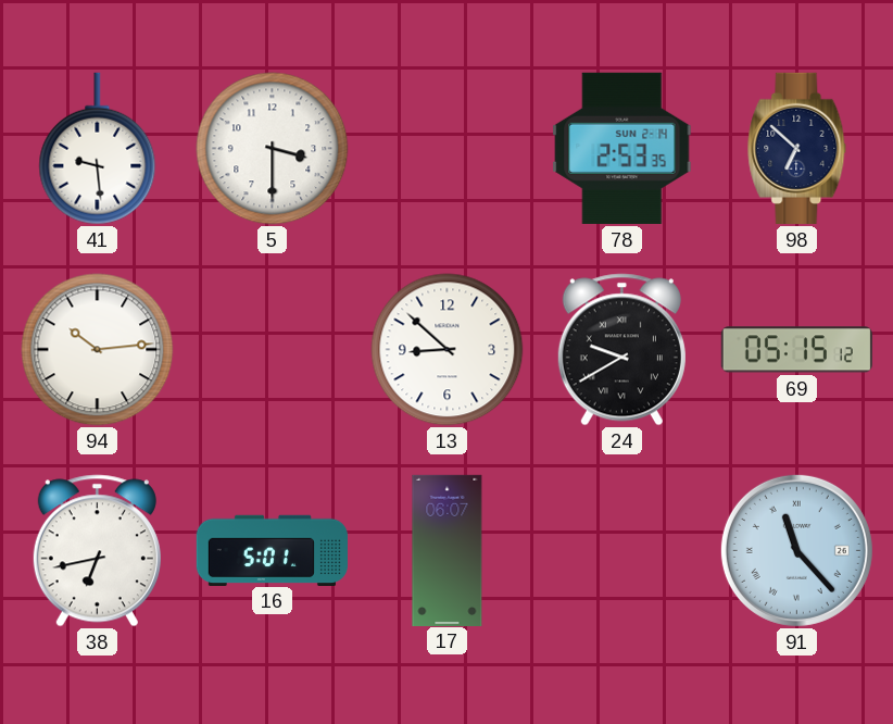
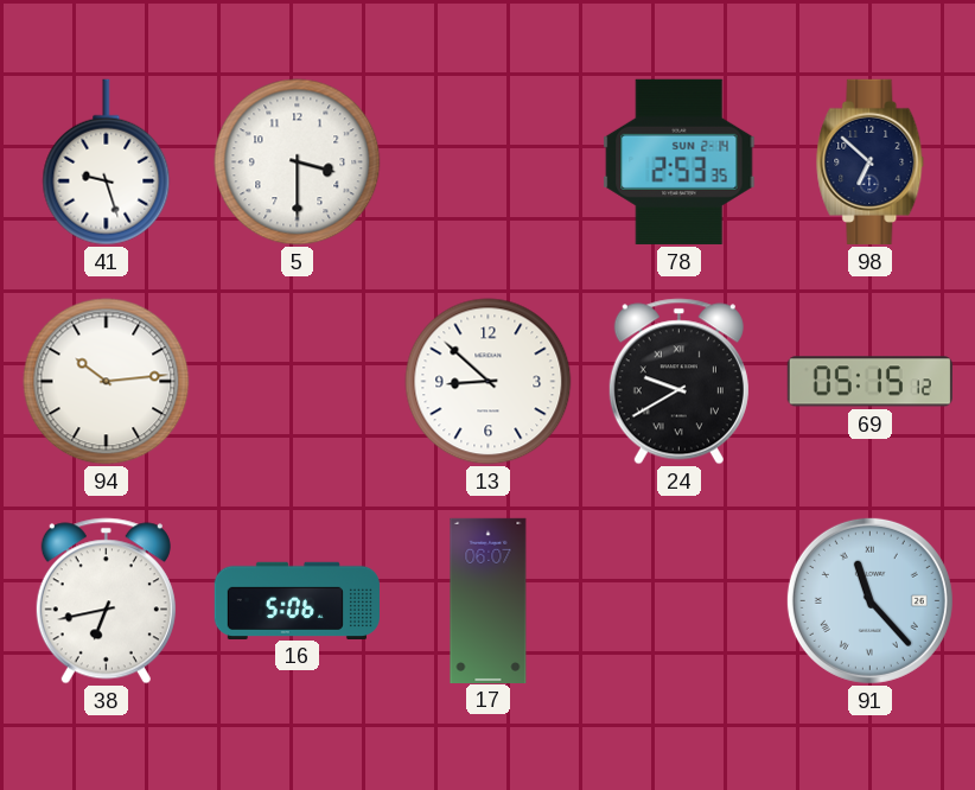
41: 9:29 -> 9:27 (107, 163)
16: 5:01 -> 5:06 (297, 600)
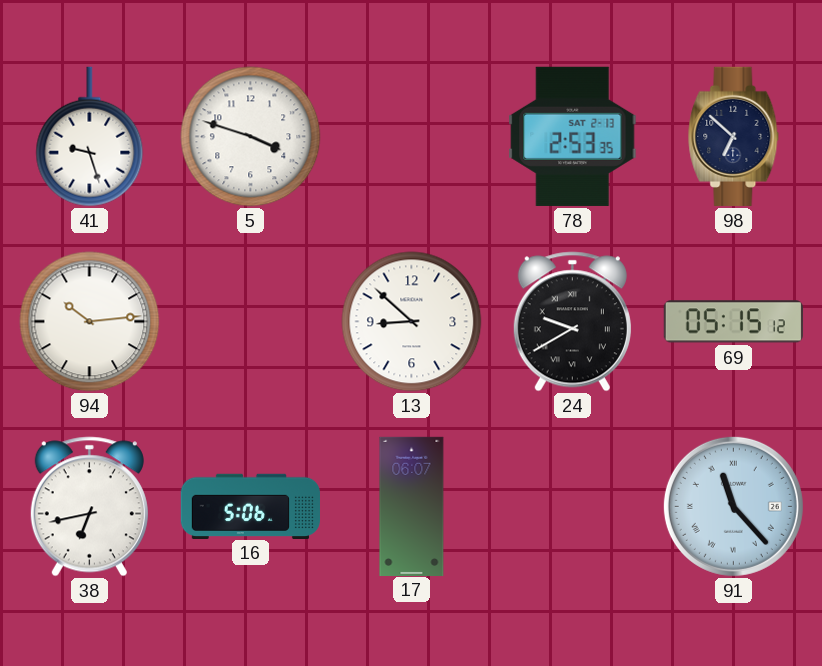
5: 3:30 -> 3:48 (251, 137)
78 date: SUN 2-14 -> SAT 2-13 (573, 136)
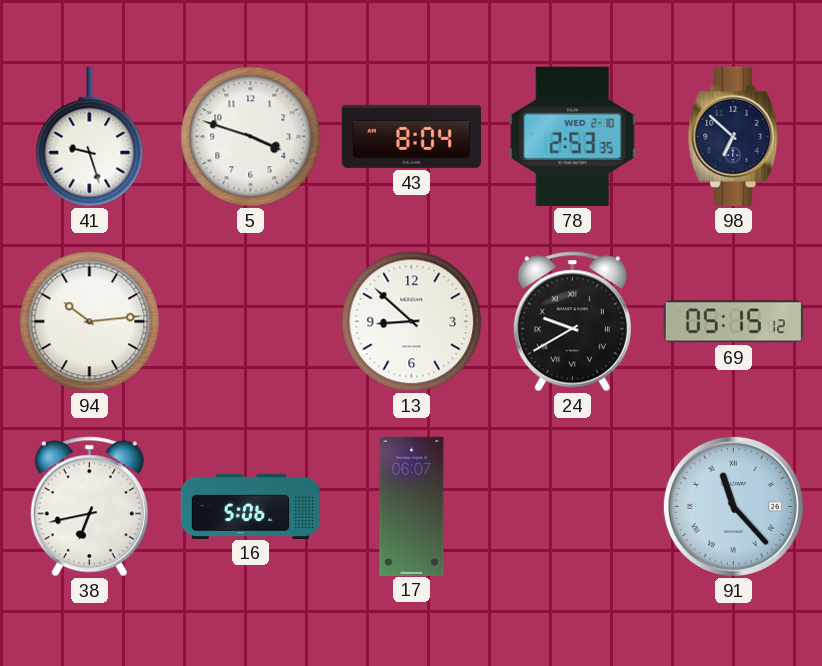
43: none -> 8:04 (411, 136)
78 date: SAT 2-13 -> WED 2-10 (573, 136)
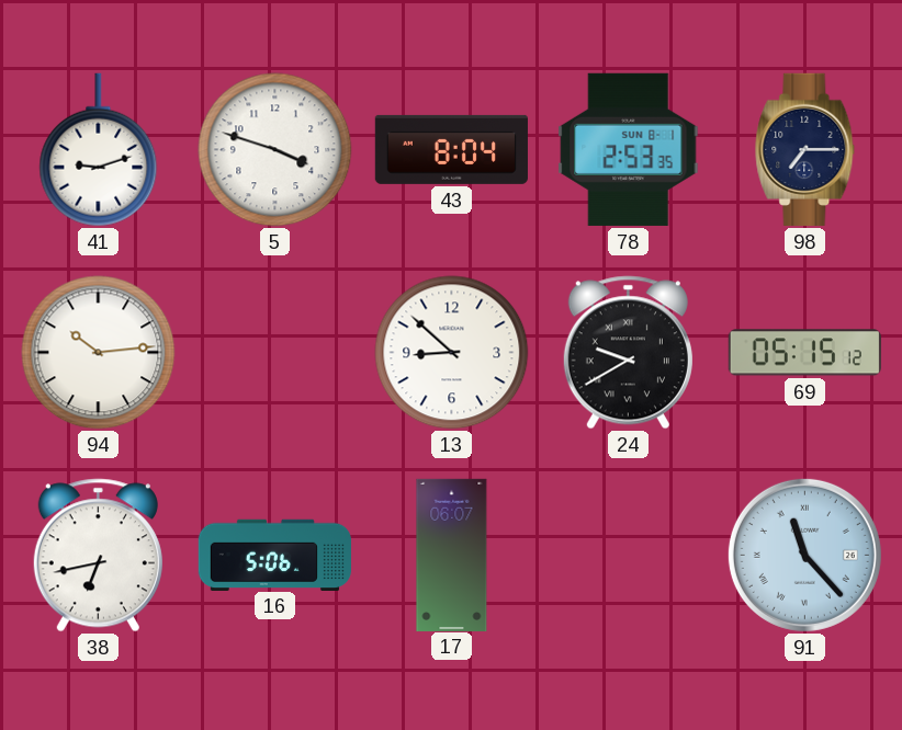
41: 9:27 -> 9:12 (99, 150)
78 date: WED 2-10 -> SUN 8-1 (629, 149)
98: 6:52 -> 7:15 (805, 149)
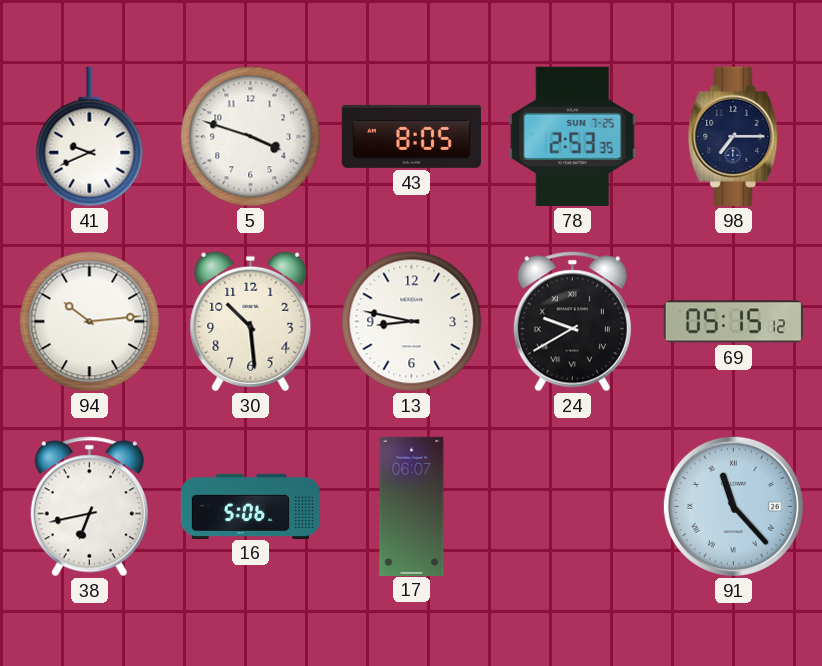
41: 9:12 -> 9:41 (90, 137)
43: 8:04 -> 8:05 (411, 136)
78 date: SUN 8-1 -> SUN 7-25 (573, 136)
30: none -> 10:29 (251, 322)
13: 8:52 -> 8:47 (412, 322)
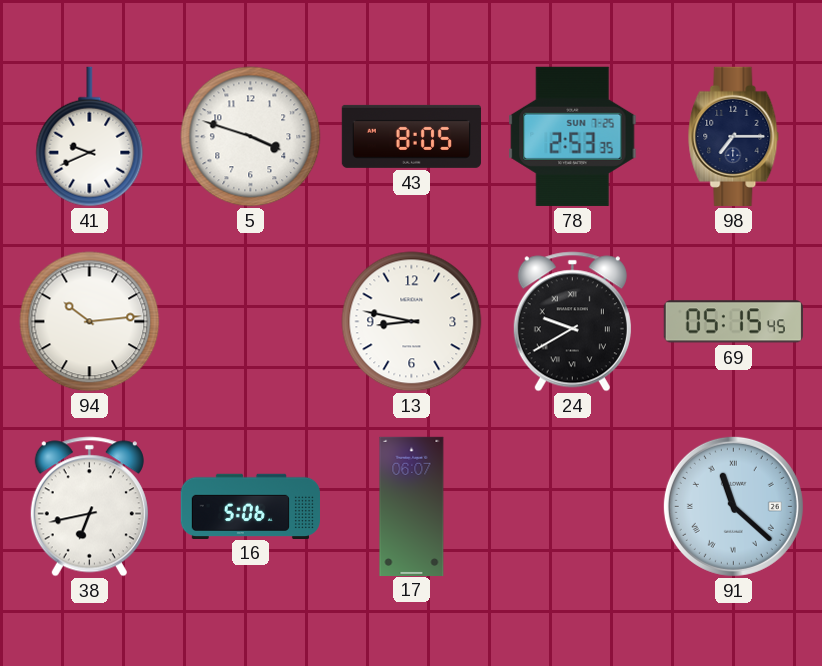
30: 10:29 -> none (251, 322)
69: 05:15:12 -> 05:15:45 (733, 322)
91: 11:23 -> 11:22 (733, 506)
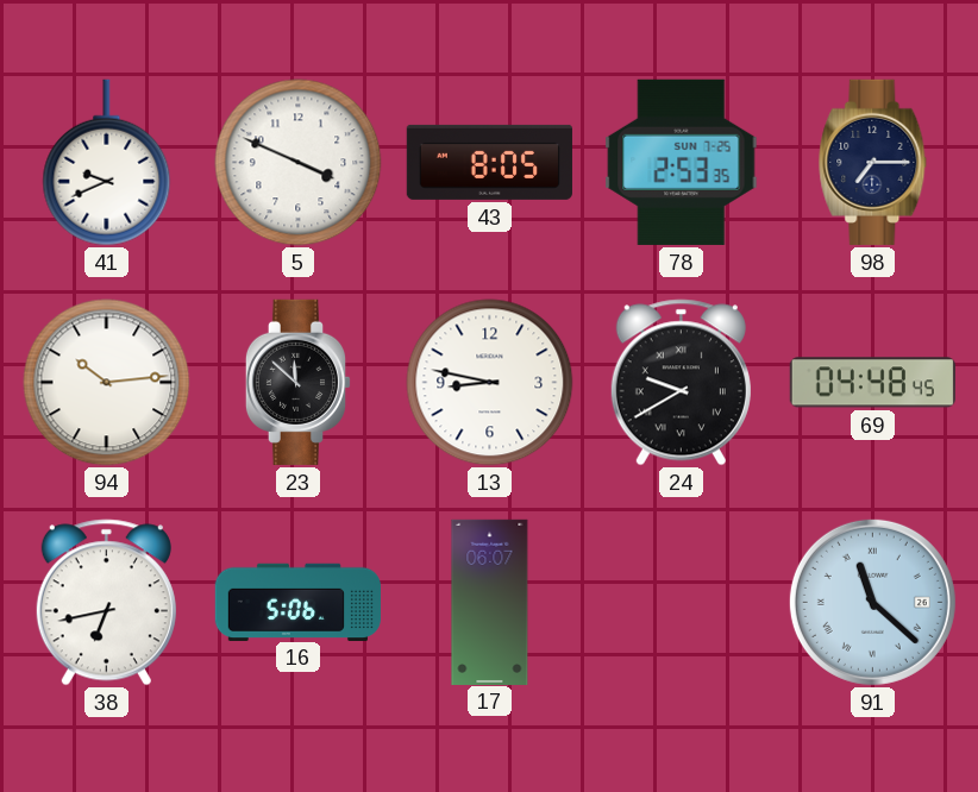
5: 3:48 -> 3:49 (299, 163)
23: none -> 11:52 (299, 382)
69: 05:15 -> 04:48 (872, 383)
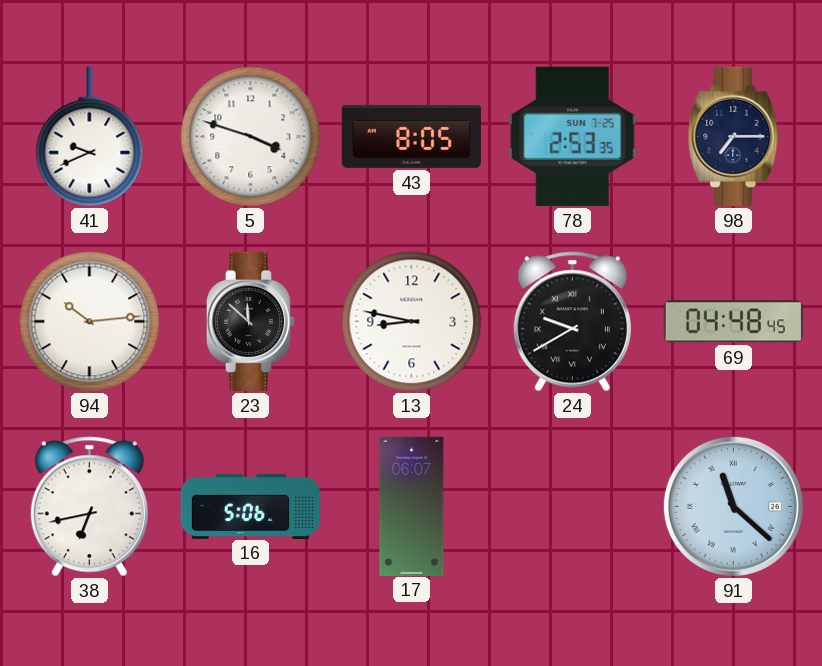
5: 3:49 -> 3:48 (251, 137)
